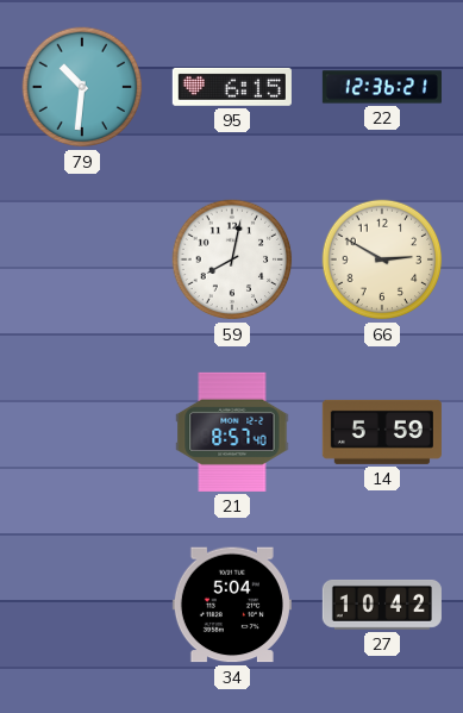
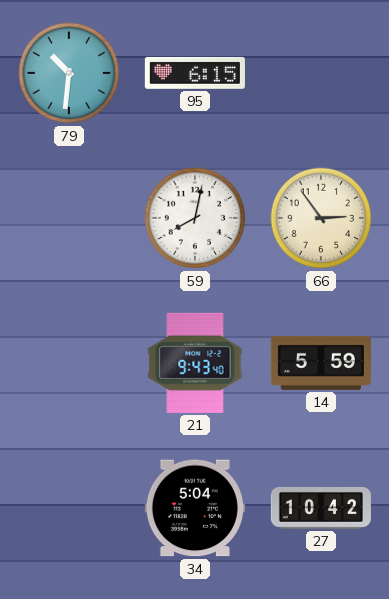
22: 12:36 -> none (382, 87)
66: 2:50 -> 2:54 (321, 218)
21: 8:57 -> 9:43 (195, 363)
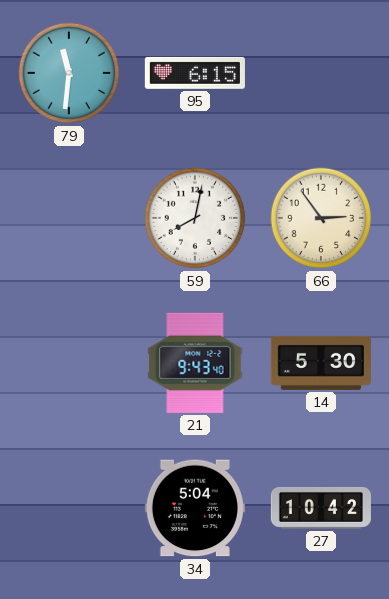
79: 10:31 -> 11:31 (69, 73)
14: 5:59 -> 5:30 (321, 363)
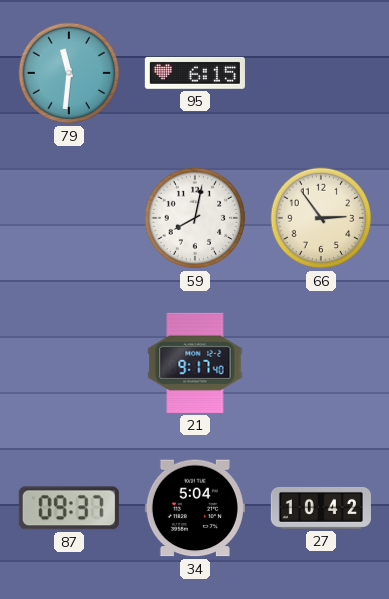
21: 9:43 -> 9:17 (195, 363)
14: 5:30 -> none (321, 363)
87: none -> 09:37 (69, 508)
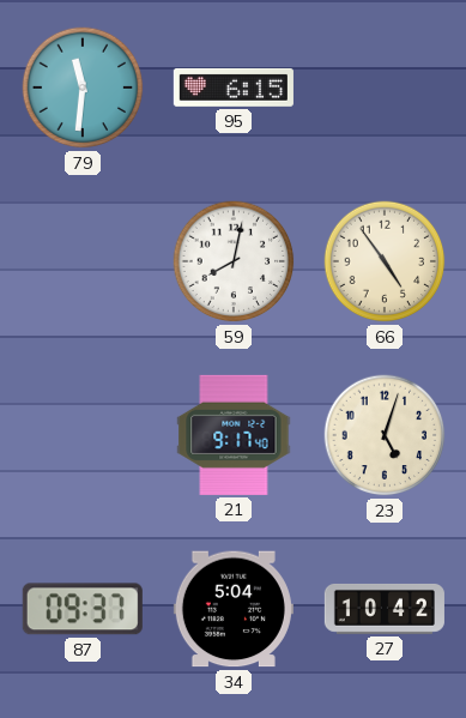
66: 2:54 -> 4:54 (385, 261)
23: none -> 5:03 (385, 435)
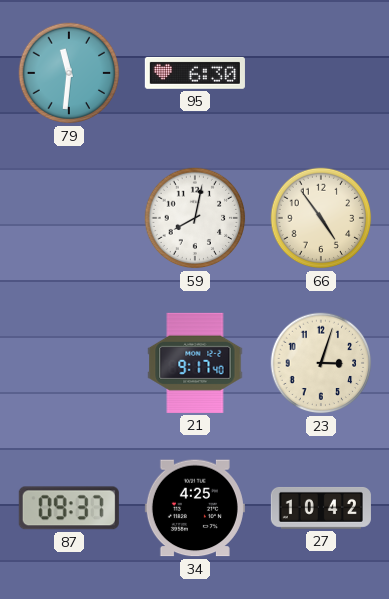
95: 6:15 -> 6:30 (195, 73)
23: 5:03 -> 3:03 (321, 363)
34: 5:04 -> 4:25 (195, 508)
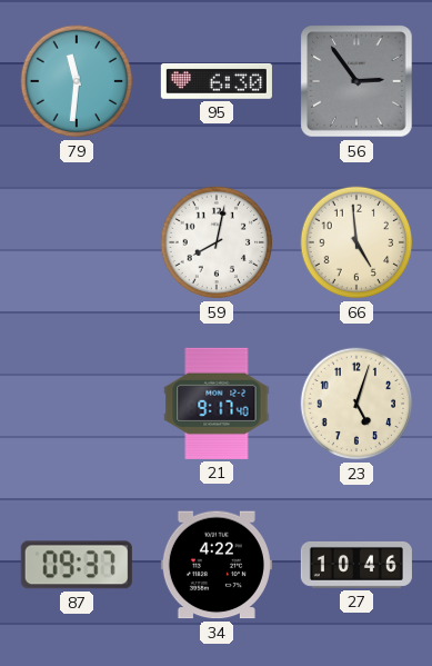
56: none -> 2:54 (356, 81)
66: 4:54 -> 4:59 (356, 242)
23: 3:03 -> 5:03 (356, 404)
34: 4:25 -> 4:22 (217, 565)
27: 10:42 -> 10:46 (356, 565)
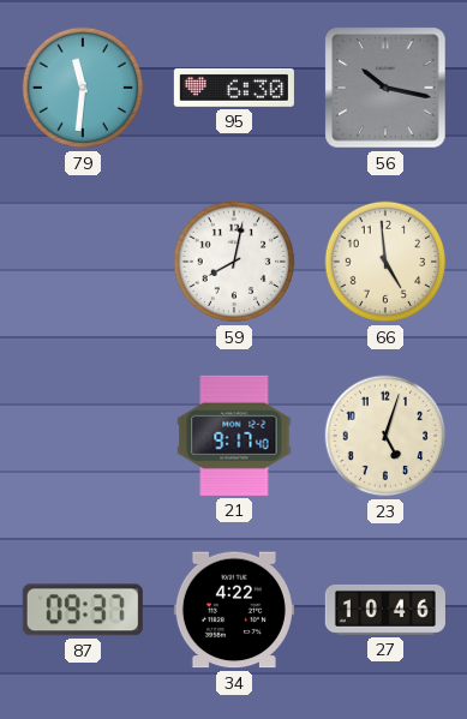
56: 2:54 -> 10:17 (385, 88)
